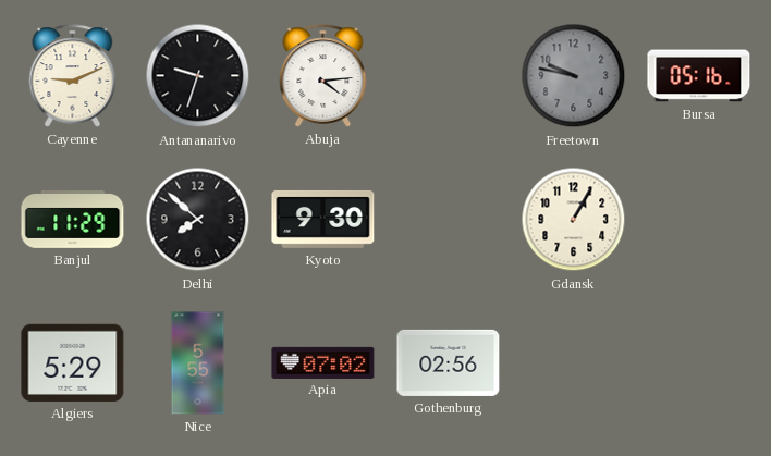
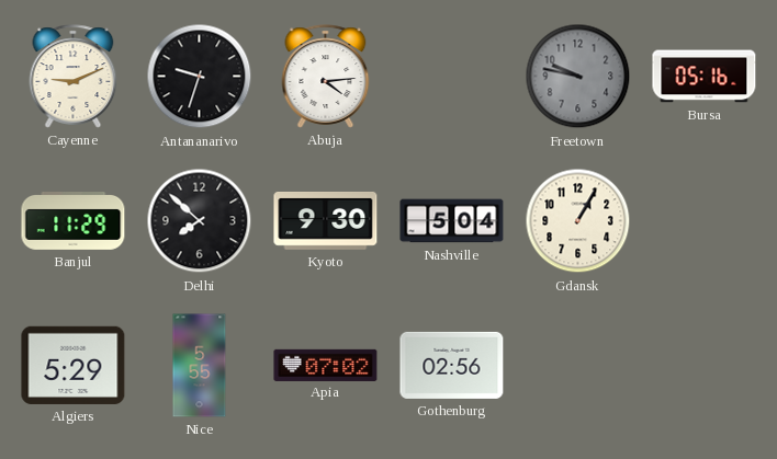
Nashville: none -> 5:04 (452, 221)
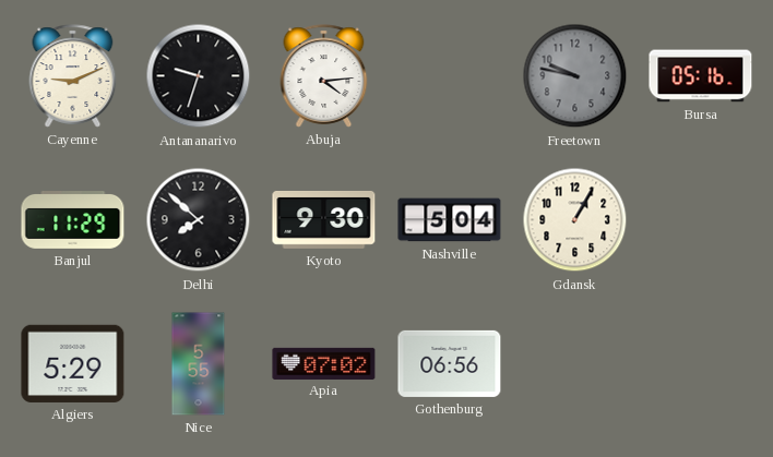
Gothenburg: 02:56 -> 06:56 (450, 363)
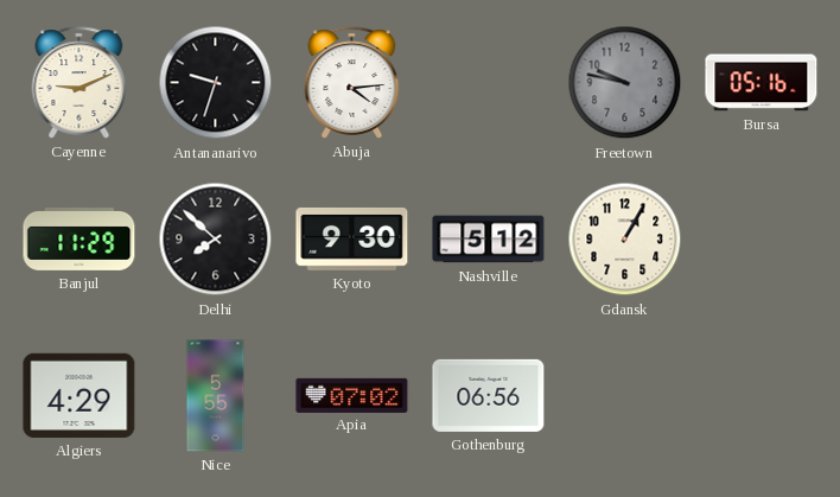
Nashville: 5:04 -> 5:12 (489, 240)
Algiers: 5:29 -> 4:29 (79, 395)
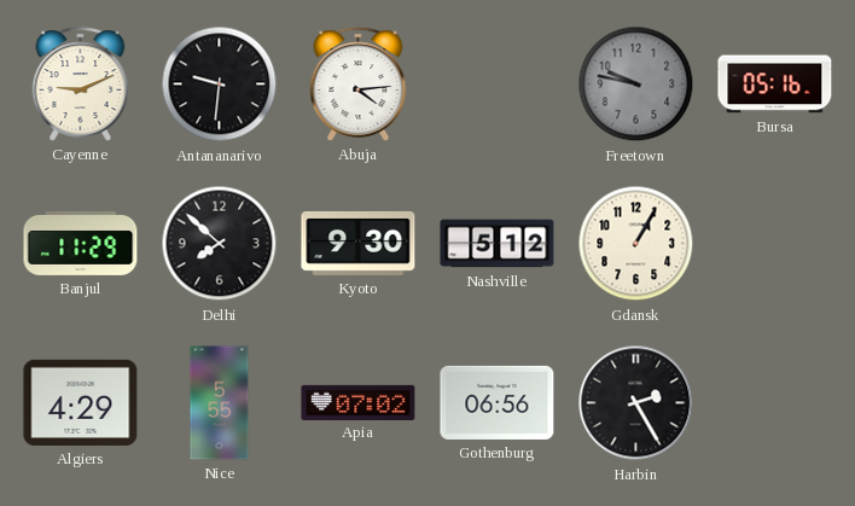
Antananarivo: 9:33 -> 9:31 (220, 85)
Harbin: none -> 2:25 (636, 403)
